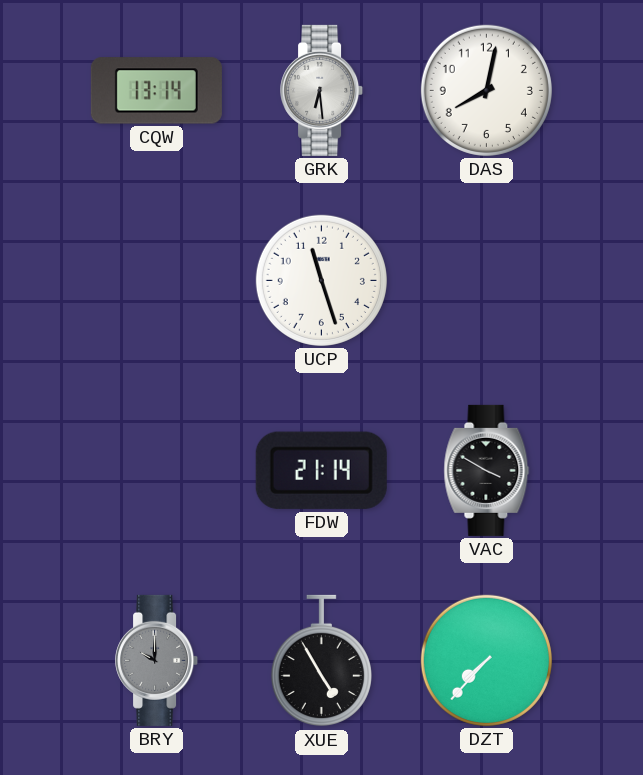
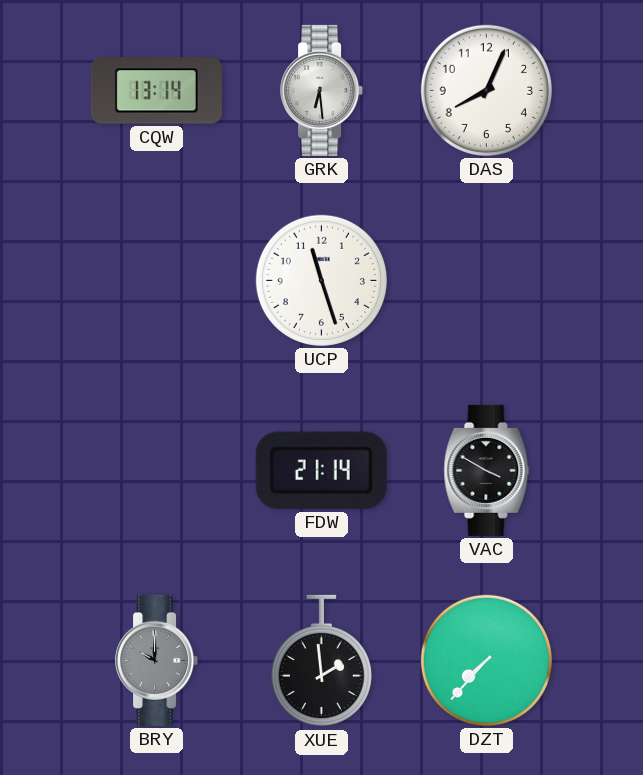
DAS: 8:02 -> 8:04 (486, 90)
XUE: 4:55 -> 1:59 (321, 661)
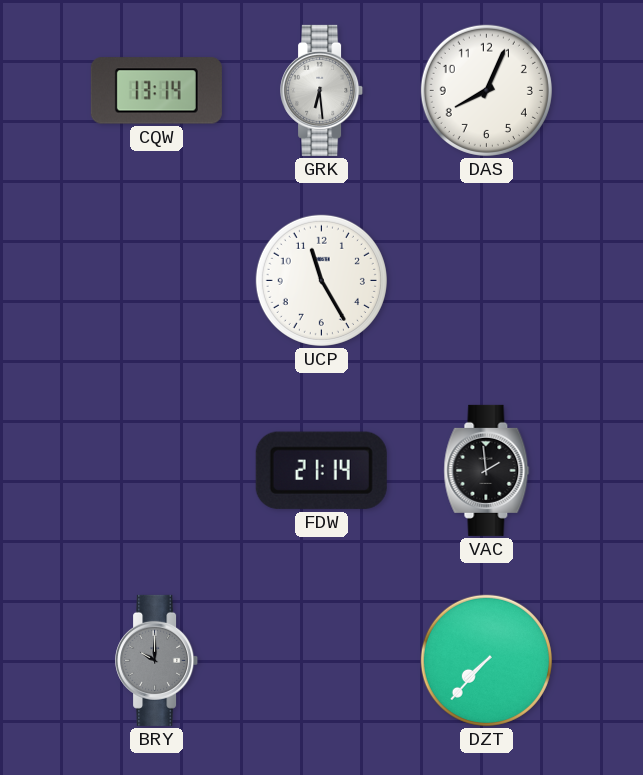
UCP: 11:27 -> 11:25 (321, 280)
VAC: 3:50 -> 1:59 (487, 470)
XUE: 1:59 -> none (321, 661)
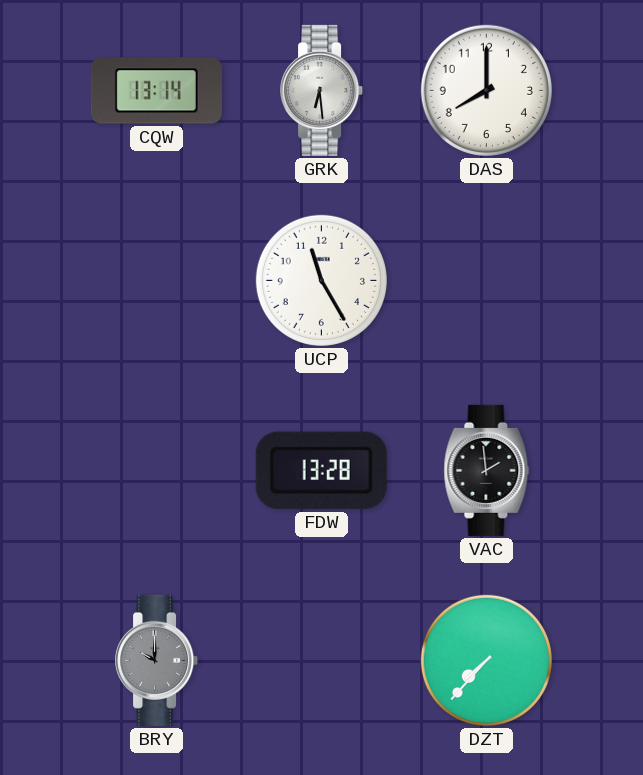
DAS: 8:04 -> 8:00 (486, 90)
FDW: 21:14 -> 13:28 (321, 470)
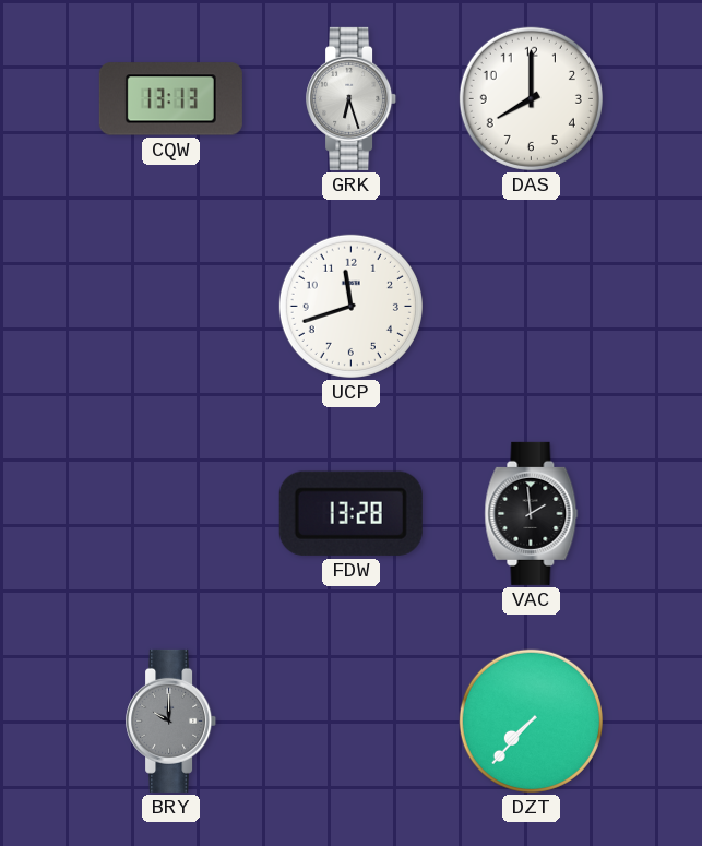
CQW: 13:14 -> 13:13 (170, 99)
GRK: 6:29 -> 6:27 (352, 98)
UCP: 11:25 -> 11:42 (350, 306)
